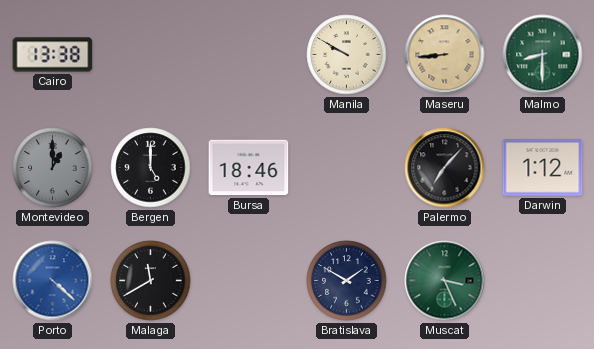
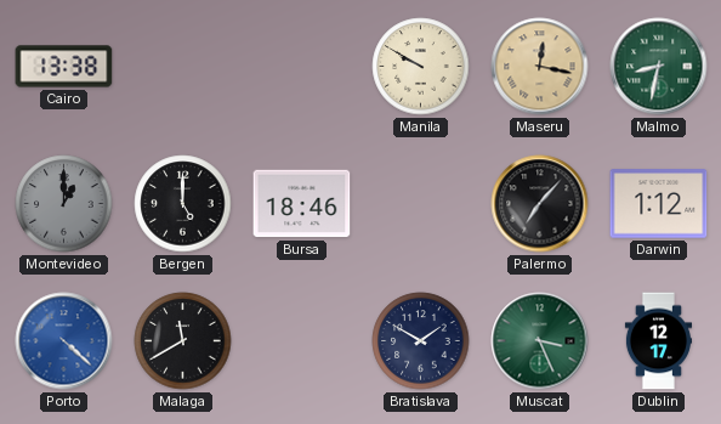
Maseru: 8:44 -> 12:17 (540, 67)
Malmo: 8:30 -> 8:32 (659, 67)
Dublin: none -> 12:17 (658, 341)
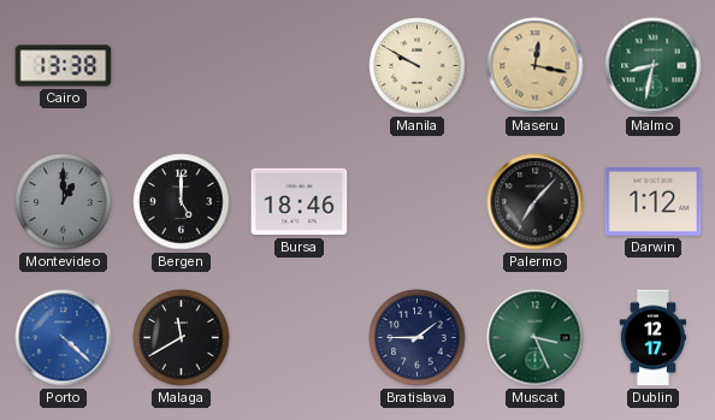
Bratislava: 1:50 -> 1:45 (418, 338)
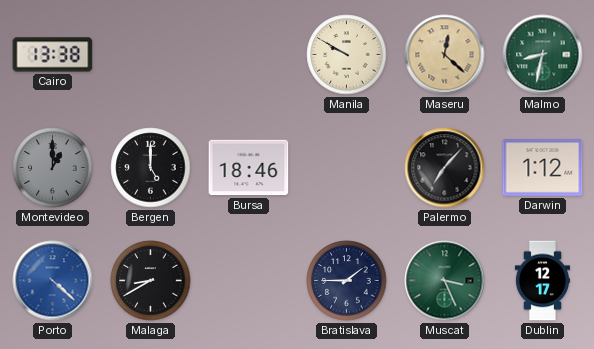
Maseru: 12:17 -> 12:22 (445, 55)
Malaga: 11:40 -> 8:40 (151, 281)
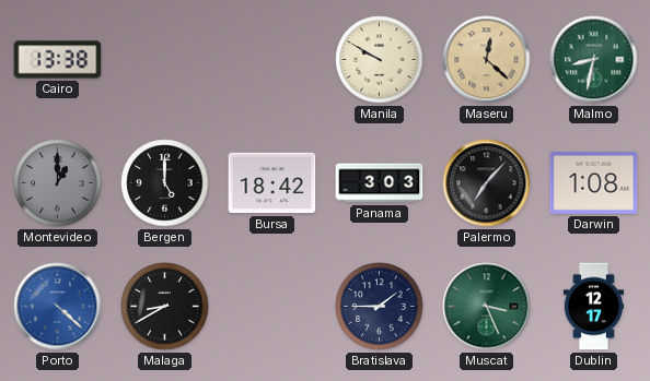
Bursa: 18:46 -> 18:42 (272, 183)
Panama: none -> 3:03 (380, 183)
Darwin: 1:12 -> 1:08 (594, 183)
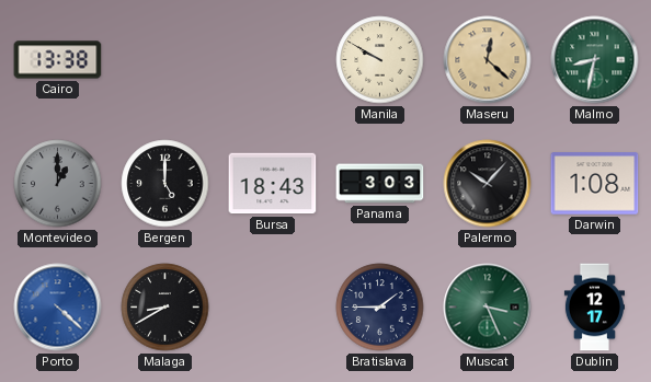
Bursa: 18:42 -> 18:43 (273, 184)
Palermo: 7:07 -> 10:07 (488, 184)
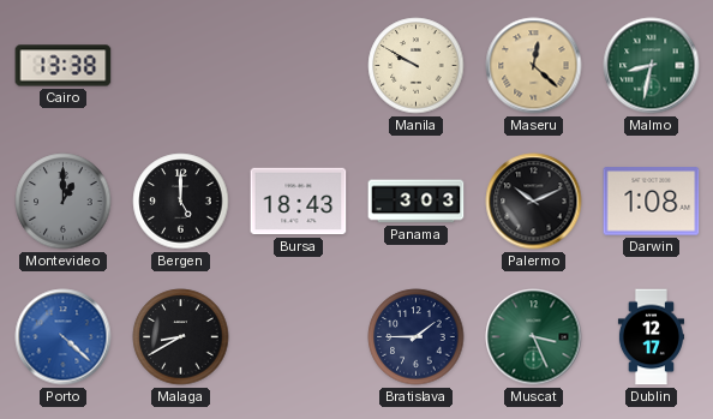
Palermo: 10:07 -> 10:11 (534, 202)
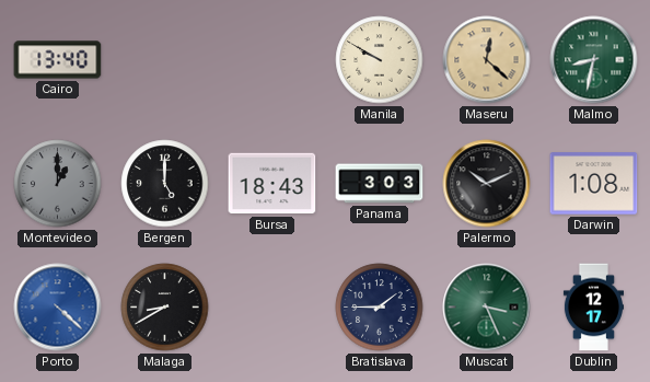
Cairo: 13:38 -> 13:40 (58, 60)
